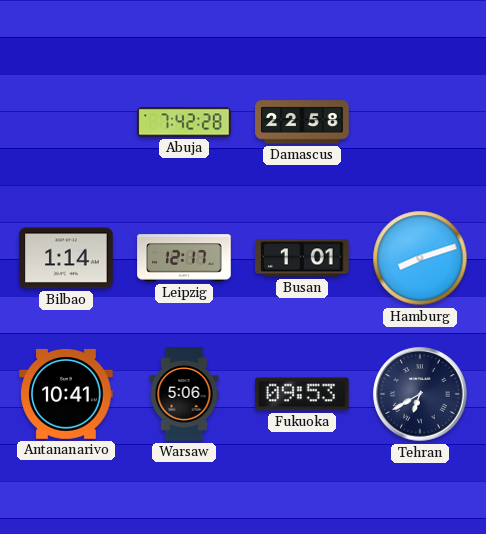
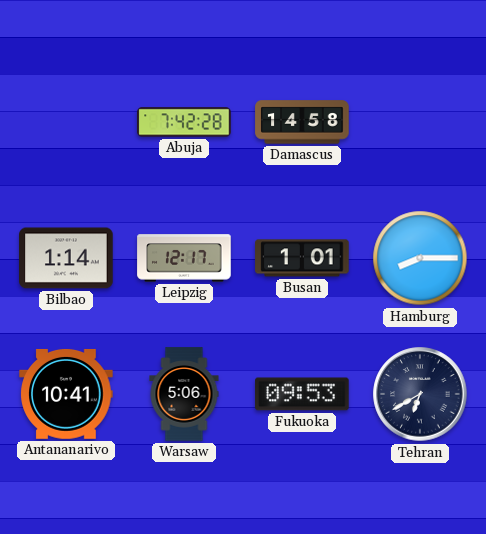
Damascus: 22:58 -> 14:58 (302, 122)
Hamburg: 8:12 -> 8:15 (420, 258)
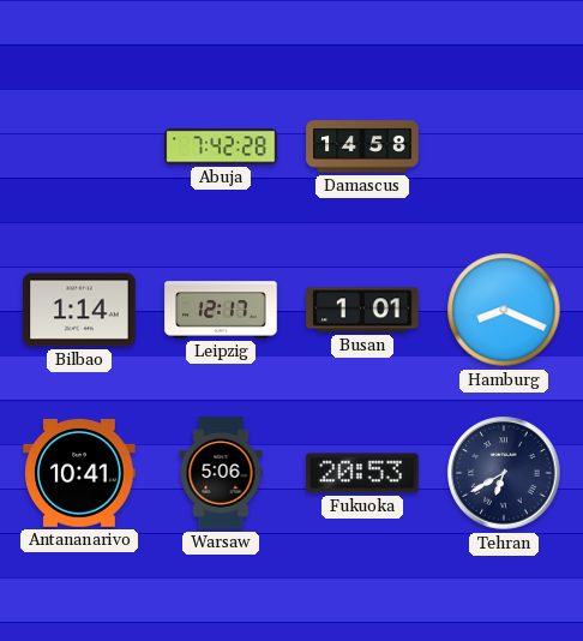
Hamburg: 8:15 -> 8:19 (504, 310)
Fukuoka: 09:53 -> 20:53 (362, 473)
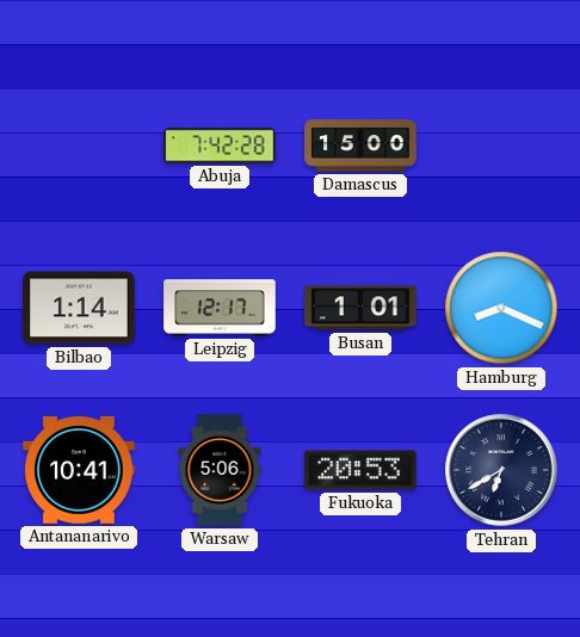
Damascus: 14:58 -> 15:00 (360, 146)
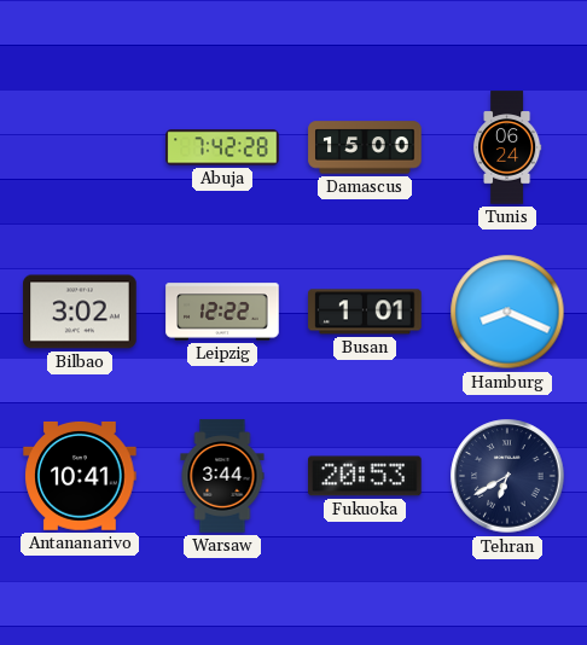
Tunis: none -> 06:24 (507, 147)
Bilbao: 1:14 -> 3:02 (80, 312)
Leipzig: 12:17 -> 12:22 (222, 312)
Warsaw: 5:06 -> 3:44 (222, 476)
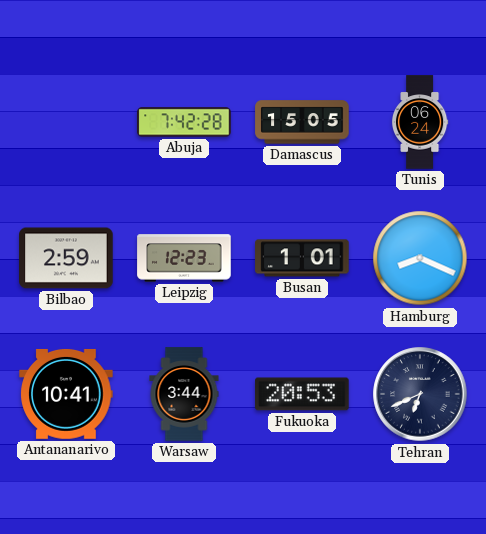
Damascus: 15:00 -> 15:05 (302, 122)
Bilbao: 3:02 -> 2:59 (66, 258)
Leipzig: 12:22 -> 12:23 (184, 258)
Tehran: 6:40 -> 6:41 (420, 394)
